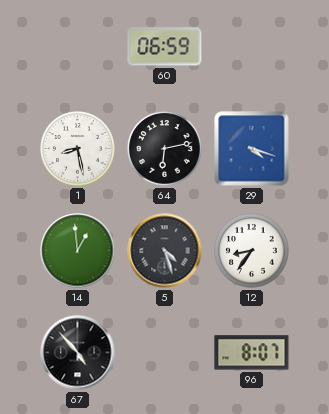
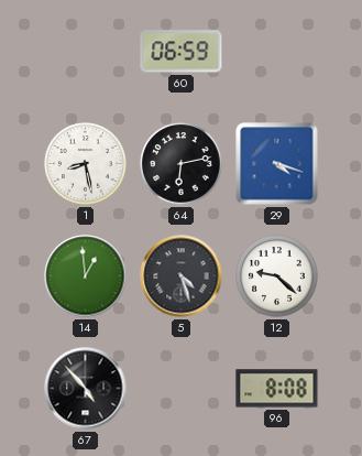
12: 8:36 -> 9:22 (277, 276)
96: 8:07 -> 8:08 (277, 389)
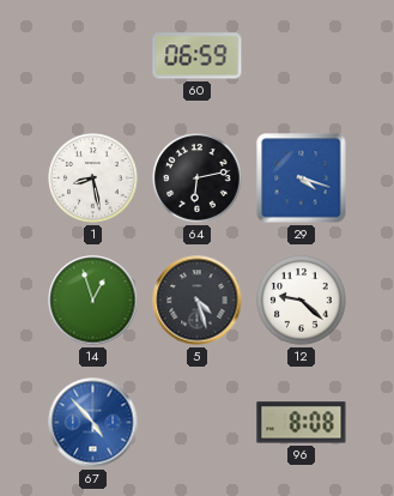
14: 12:59 -> 12:57 (93, 301)
67 dial: black -> blue (93, 423)
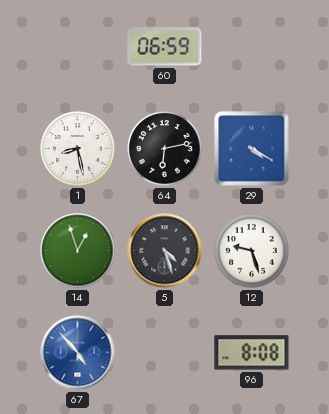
29: 4:18 -> 4:20 (252, 149)
12: 9:22 -> 9:27 (252, 251)
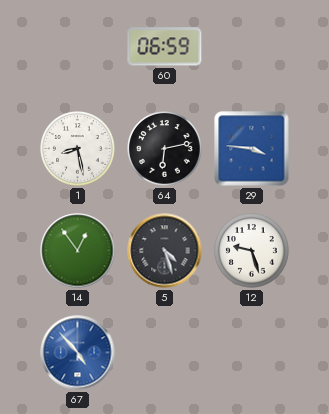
29: 4:20 -> 3:46 (252, 149)
14: 12:57 -> 12:54 (78, 251)
96: 8:08 -> none (252, 353)
